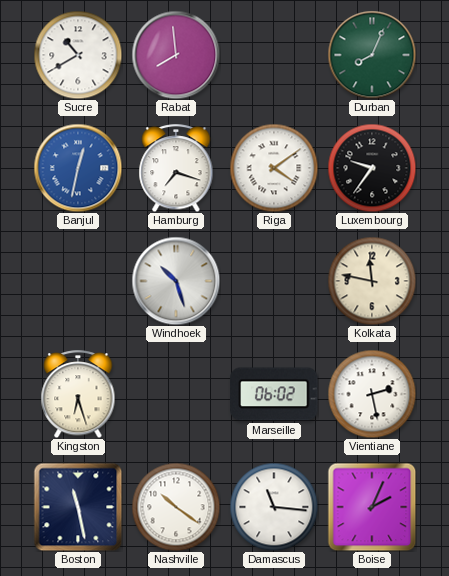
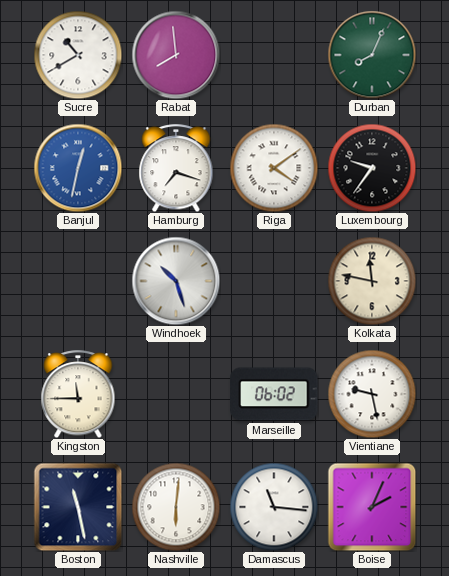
Kingston: 6:27 -> 11:45 (78, 394)
Vientiane: 2:28 -> 9:28 (372, 394)
Nashville: 10:21 -> 6:01 (176, 507)
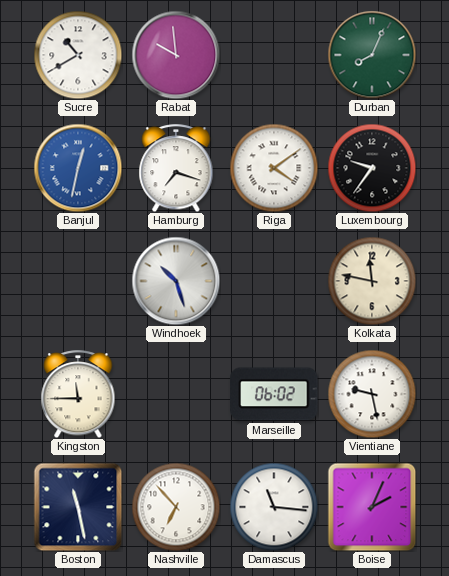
Rabat: 7:59 -> 9:59 (176, 55)
Nashville: 6:01 -> 6:53 (176, 507)
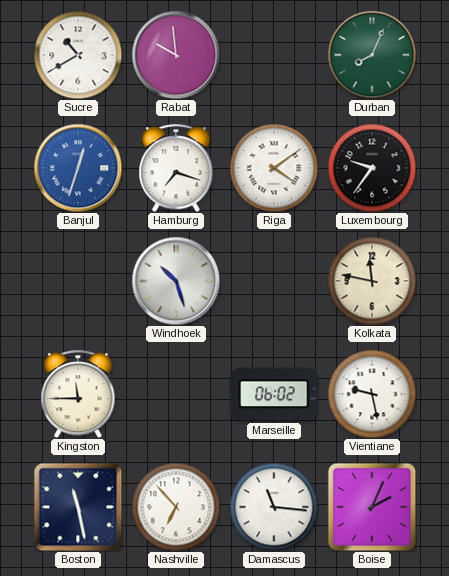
Banjul: 12:32 -> 12:33 (78, 168)
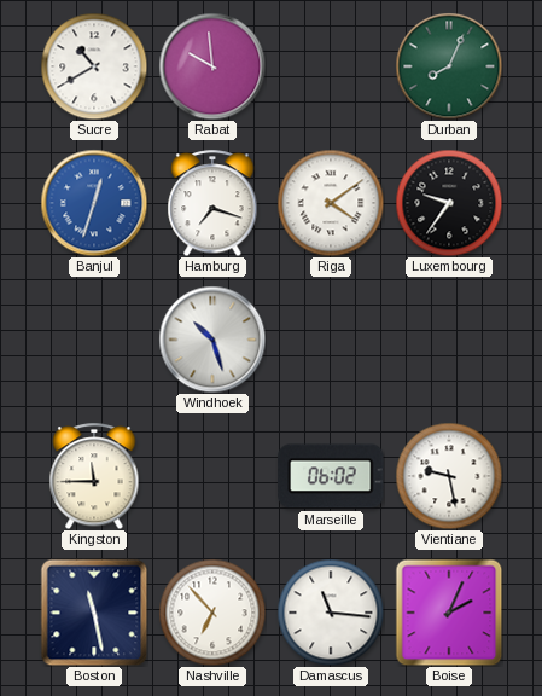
Kolkata: 11:47 -> none (372, 281)
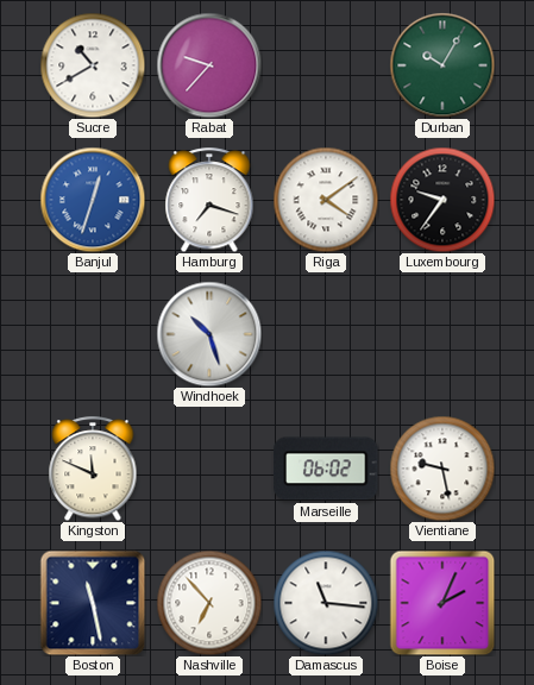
Rabat: 9:59 -> 9:37 (209, 65)
Durban: 8:04 -> 10:05 (442, 65)
Kingston: 11:45 -> 11:49 (93, 469)
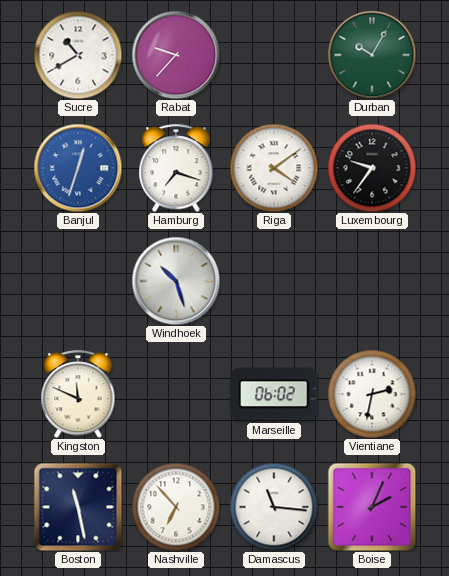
Vientiane: 9:28 -> 2:32 (372, 394)
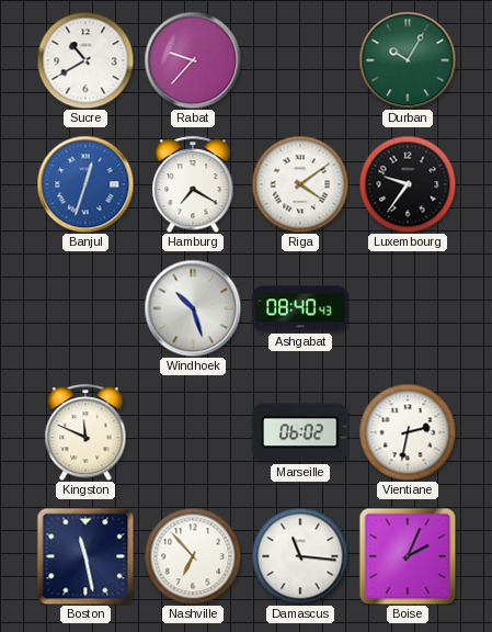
Hamburg: 7:18 -> 7:20 (193, 184)
Ashgabat: none -> 08:40 (300, 308)
